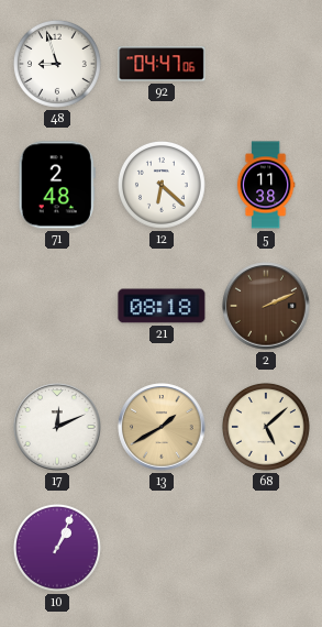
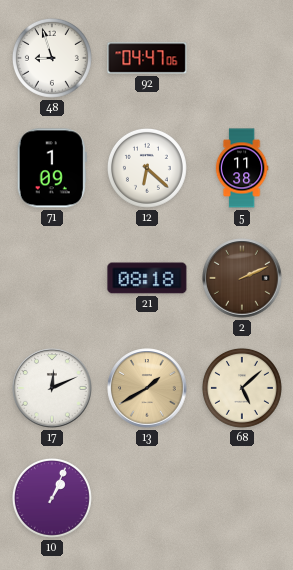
71: 2:48 -> 1:09 (52, 168)
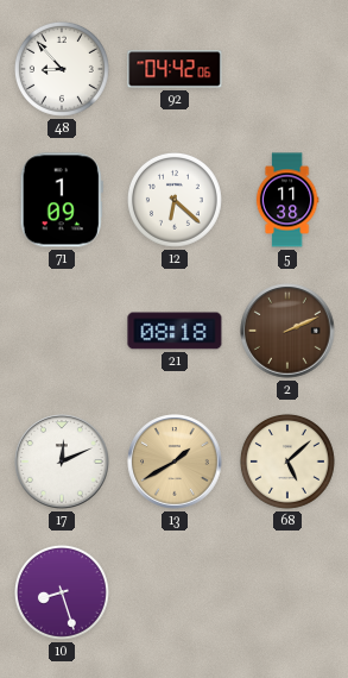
48: 8:57 -> 8:53 (62, 69)
92: 04:47 -> 04:42 (175, 69)
10: 1:04 -> 8:27 (62, 592)
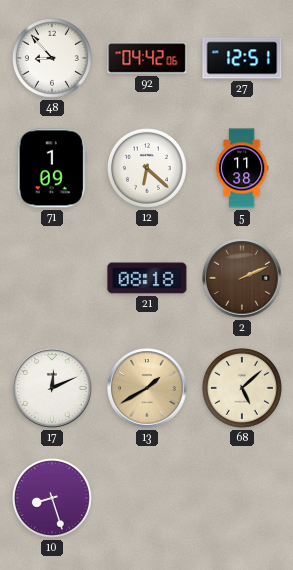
27: none -> 12:51 (242, 58)
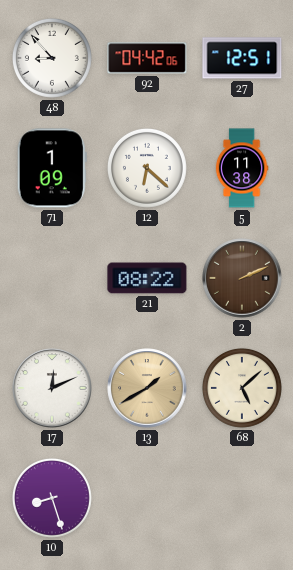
21: 08:18 -> 08:22 (147, 278)
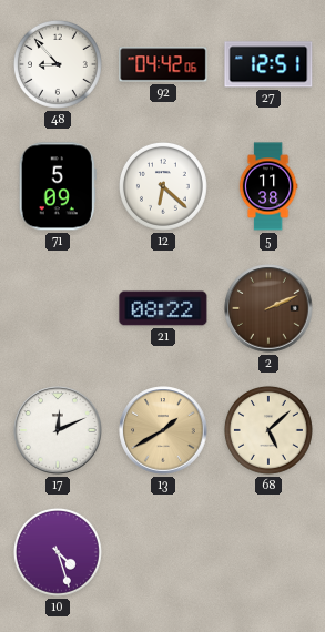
71: 1:09 -> 5:09 (58, 186)
10: 8:27 -> 4:27 (58, 552)
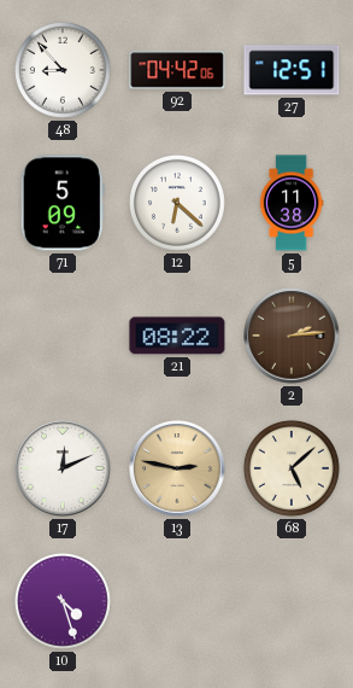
2: 2:11 -> 2:14 (292, 336)
13: 1:40 -> 2:47 (177, 468)
